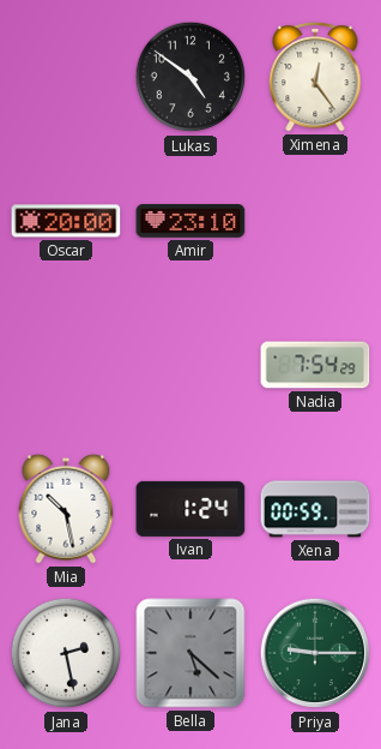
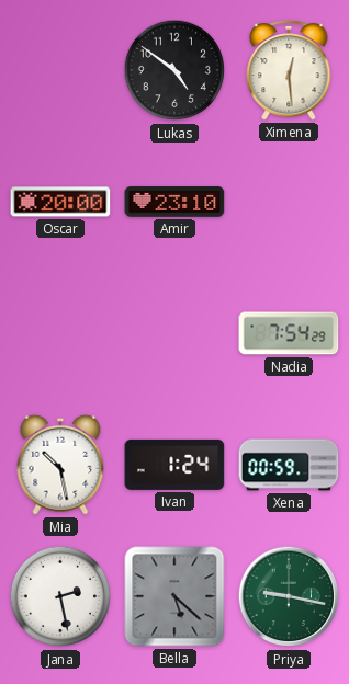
Ximena: 12:24 -> 12:29 (289, 70)
Priya: 9:15 -> 9:17 (289, 596)
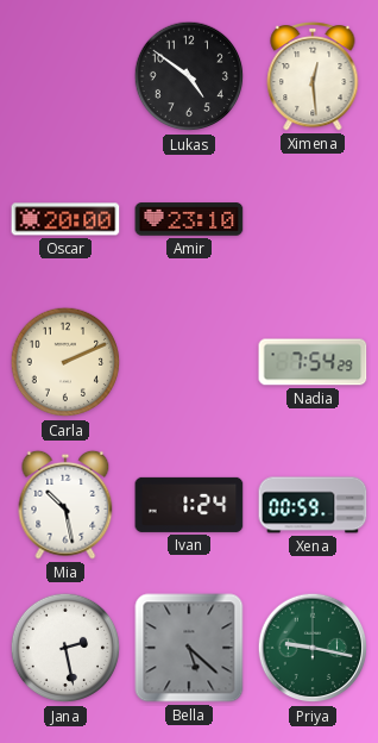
Carla: none -> 2:11 (65, 362)
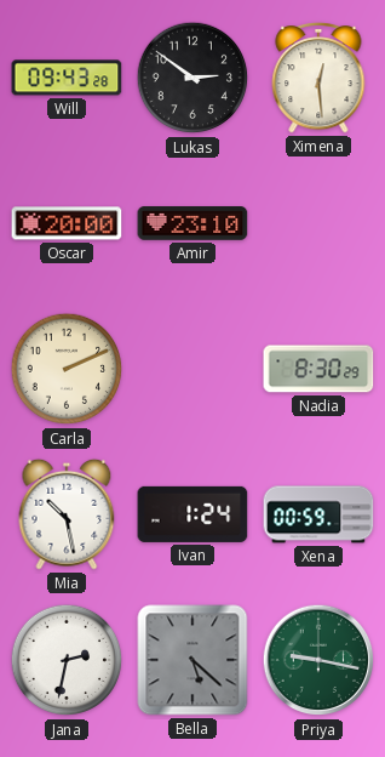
Will: none -> 09:43 (67, 78)
Lukas: 4:51 -> 2:51 (192, 78)
Nadia: 7:54 -> 8:30 (318, 369)
Jana: 2:28 -> 2:32 (67, 660)
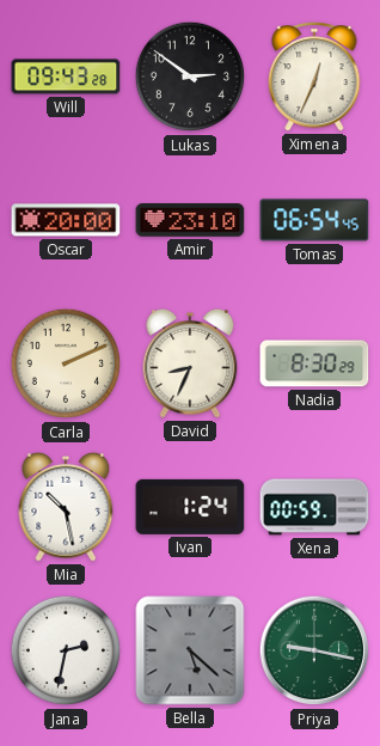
Ximena: 12:29 -> 12:34 (314, 77)
Tomas: none -> 06:54 (314, 220)
David: none -> 8:34 (190, 363)
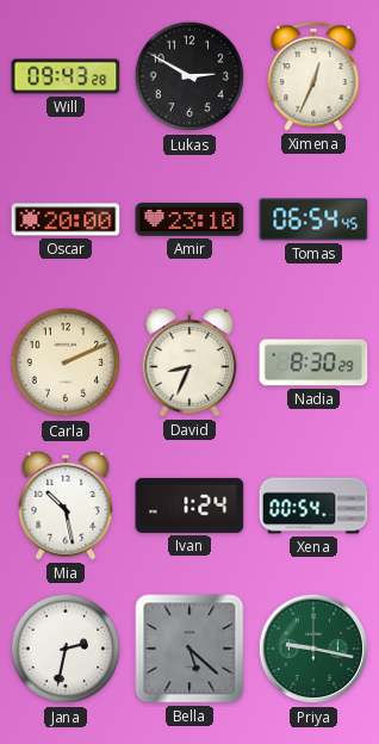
Lukas: 2:51 -> 2:50 (189, 76)
Xena: 00:59 -> 00:54 (313, 506)
